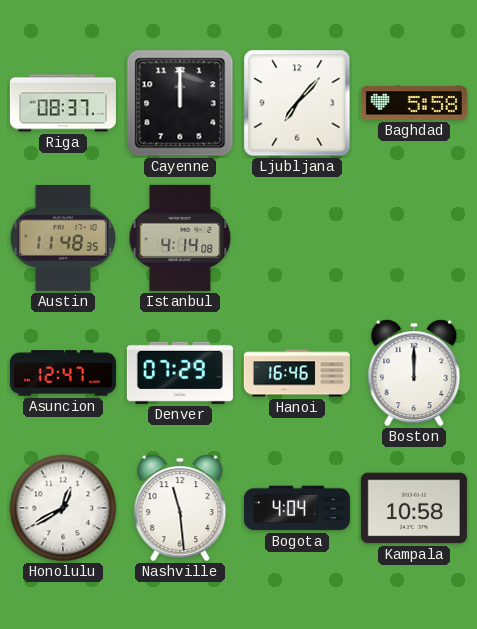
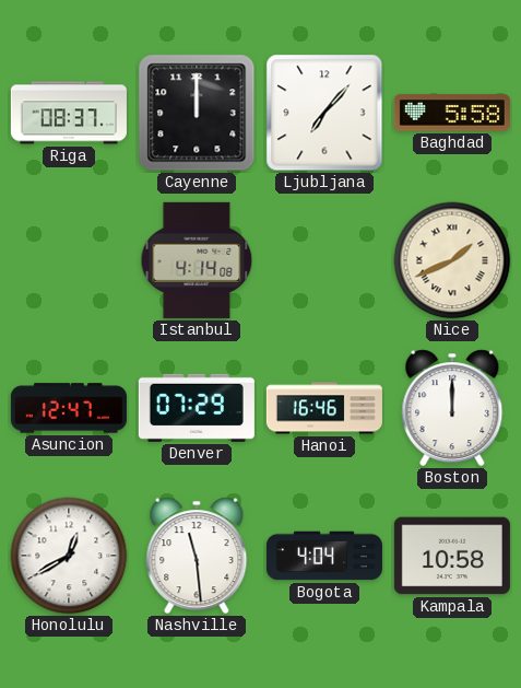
Austin: 11:48 -> none (63, 238)
Nice: none -> 1:41 (452, 260)
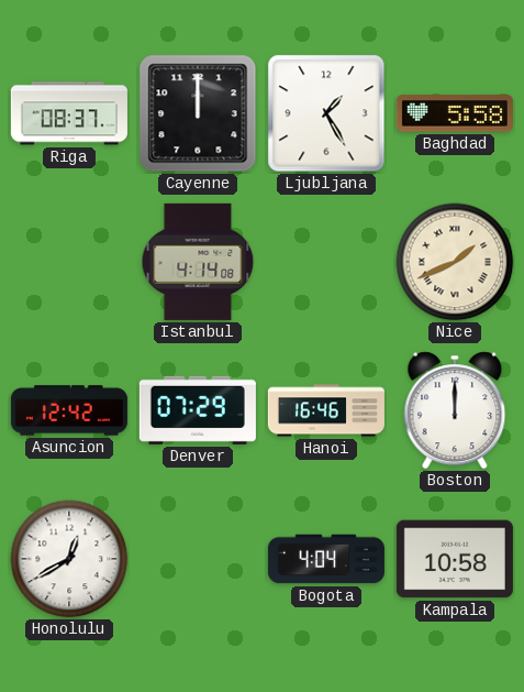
Ljubljana: 7:07 -> 1:25 (326, 113)
Asuncion: 12:47 -> 12:42 (69, 410)
Nashville: 11:29 -> none (197, 556)
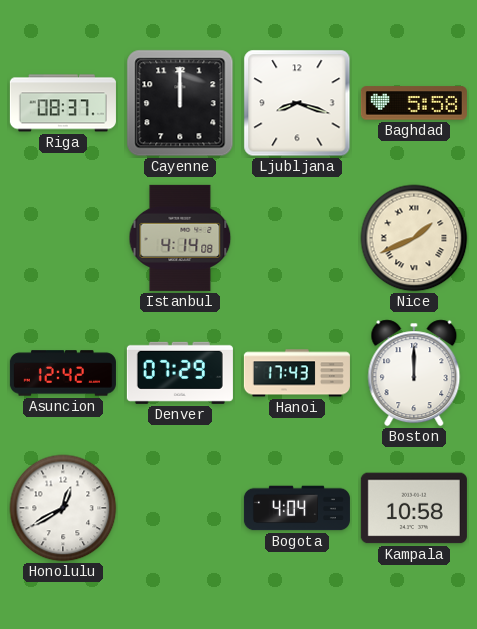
Ljubljana: 1:25 -> 8:18 (297, 103)
Hanoi: 16:46 -> 17:43 (297, 373)
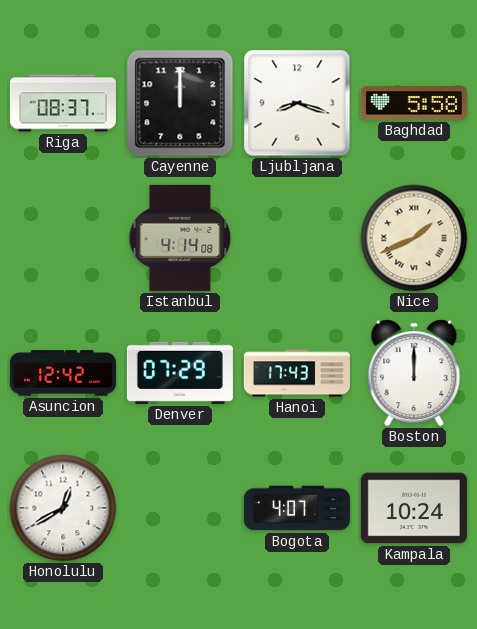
Bogota: 4:04 -> 4:07 (297, 508)
Kampala: 10:58 -> 10:24 (414, 508)
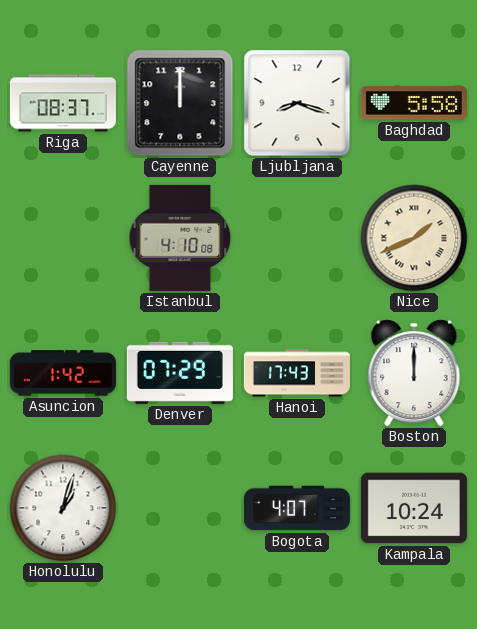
Istanbul: 4:14 -> 4:10 (180, 238)
Asuncion: 12:42 -> 1:42 (63, 373)
Honolulu: 12:40 -> 1:03 (63, 508)
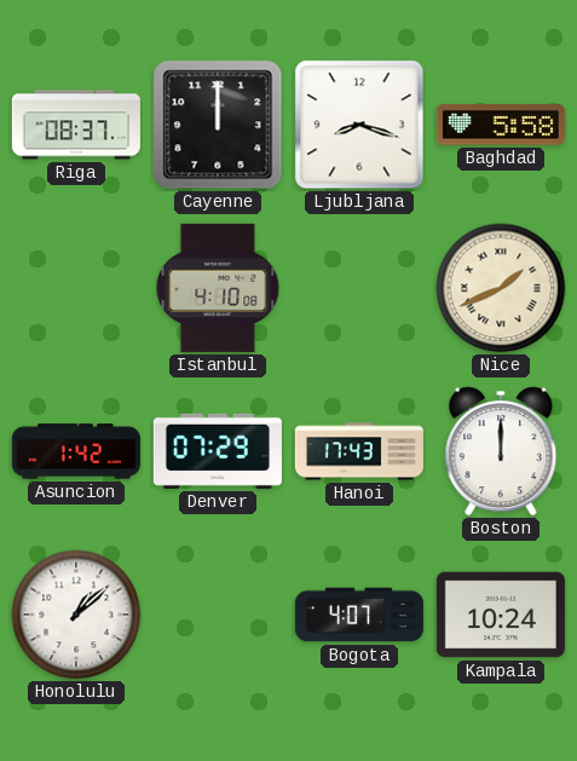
Honolulu: 1:03 -> 1:08 (76, 615)
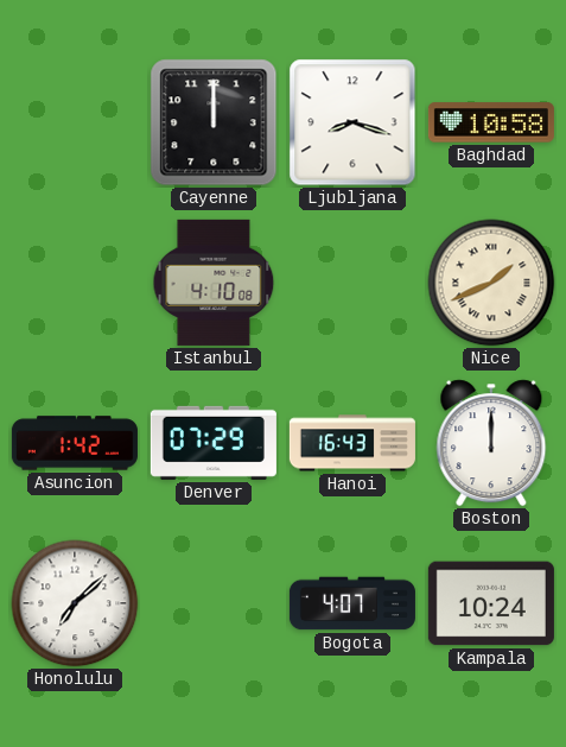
Riga: 08:37 -> none (76, 125)
Baghdad: 5:58 -> 10:58 (491, 122)
Hanoi: 17:43 -> 16:43 (352, 443)
Honolulu: 1:08 -> 7:08 (75, 603)
